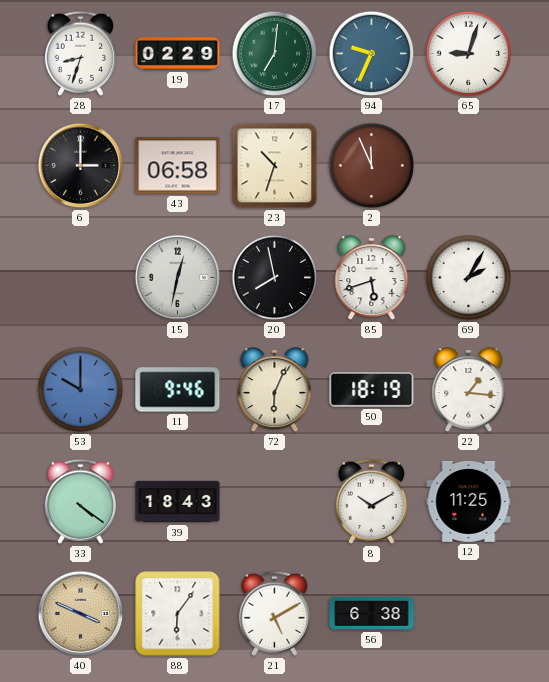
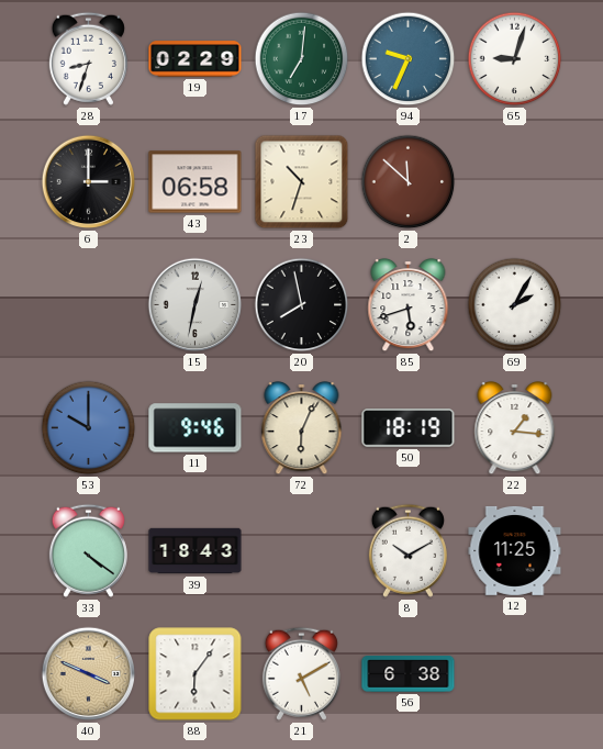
2: 11:56 -> 11:52 (409, 182)
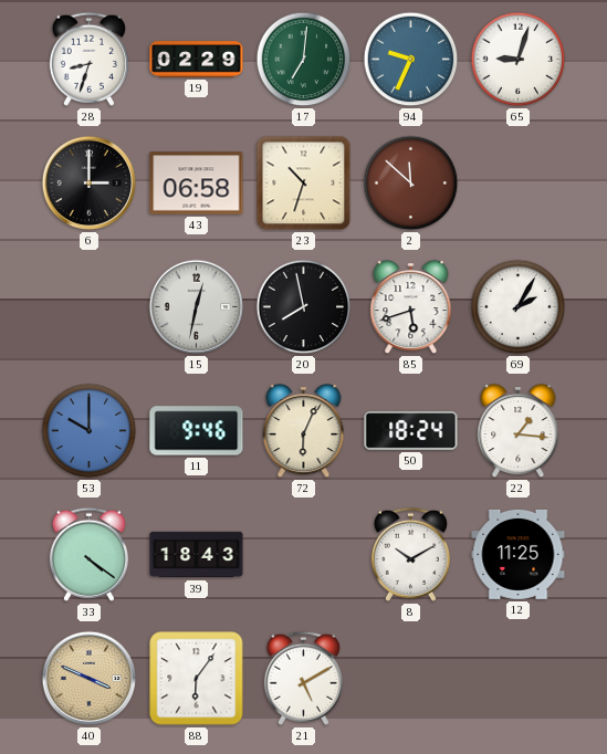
50: 18:19 -> 18:24 (411, 431)
56: 6:38 -> none (409, 674)
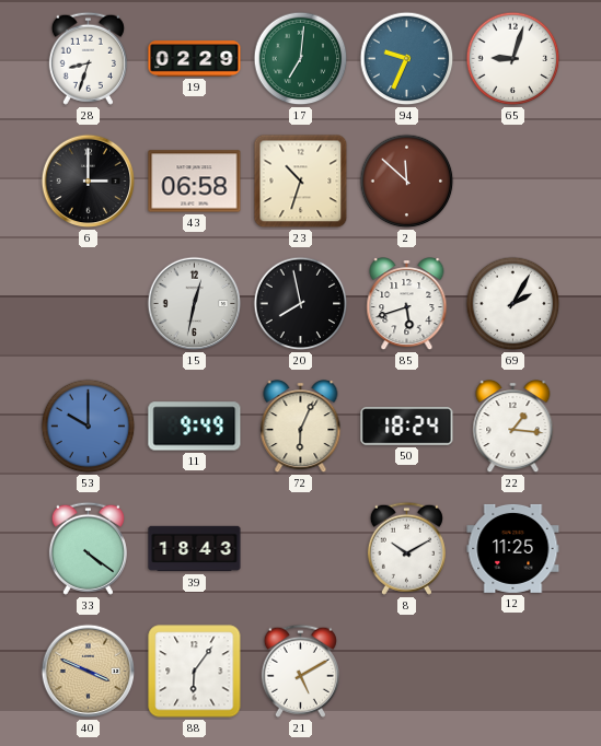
11: 9:46 -> 9:49 (195, 427)
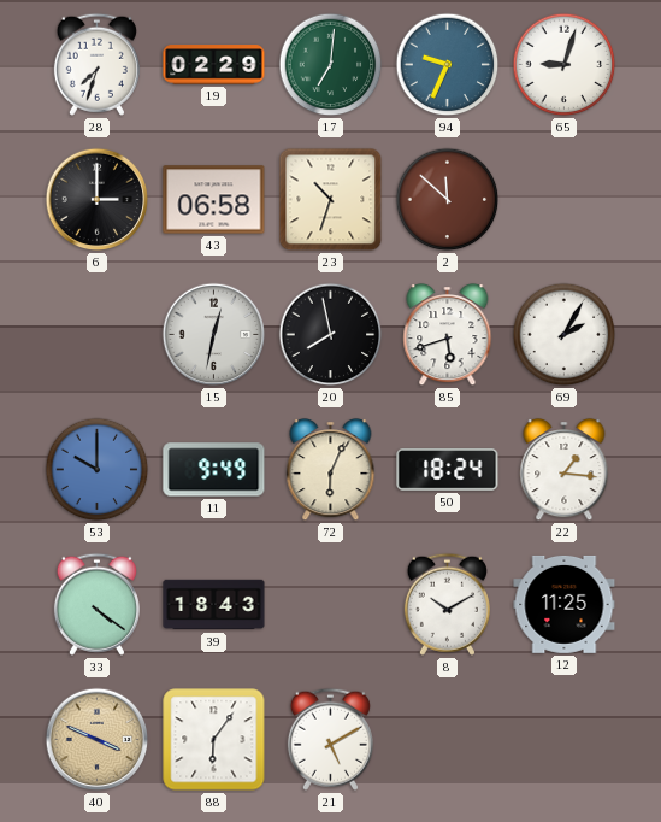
28: 8:33 -> 7:33 (96, 64)
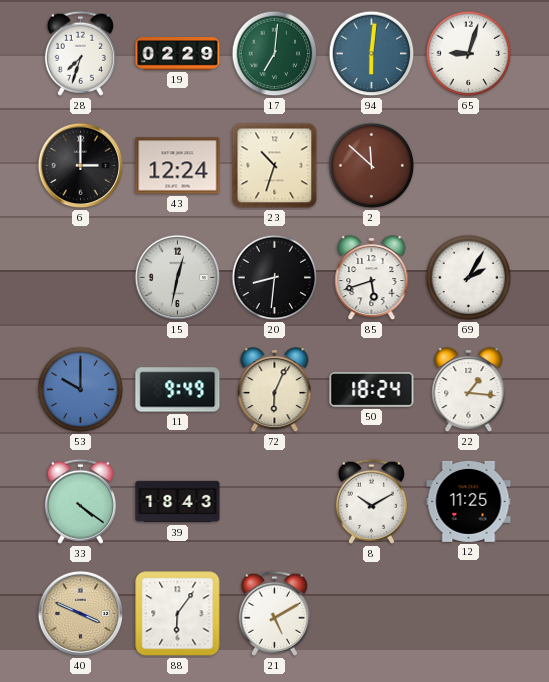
94: 9:34 -> 6:01 (372, 54)
43: 06:58 -> 12:24 (178, 166)
20: 7:58 -> 8:31 (275, 278)
